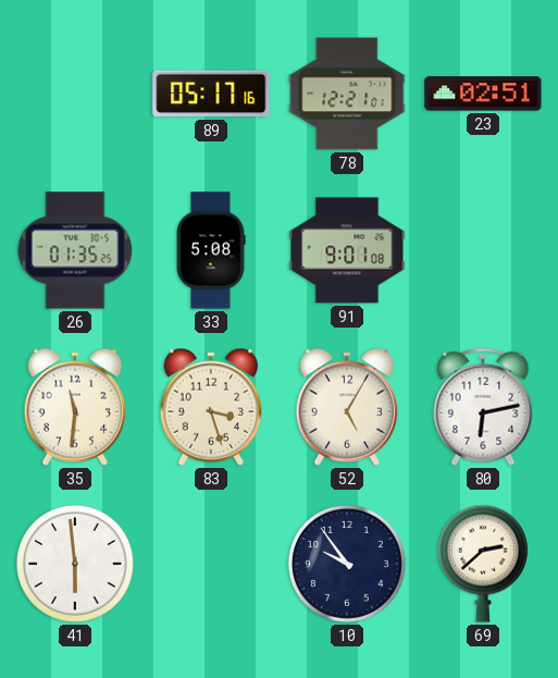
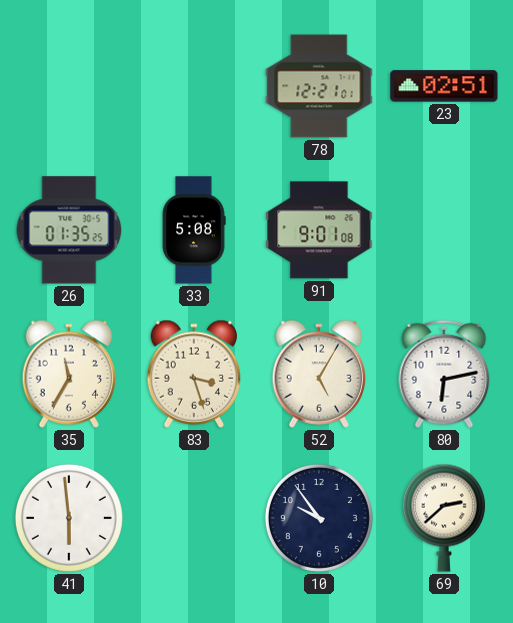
89: 05:17 -> none (211, 94)
35: 11:31 -> 11:35 (69, 374)
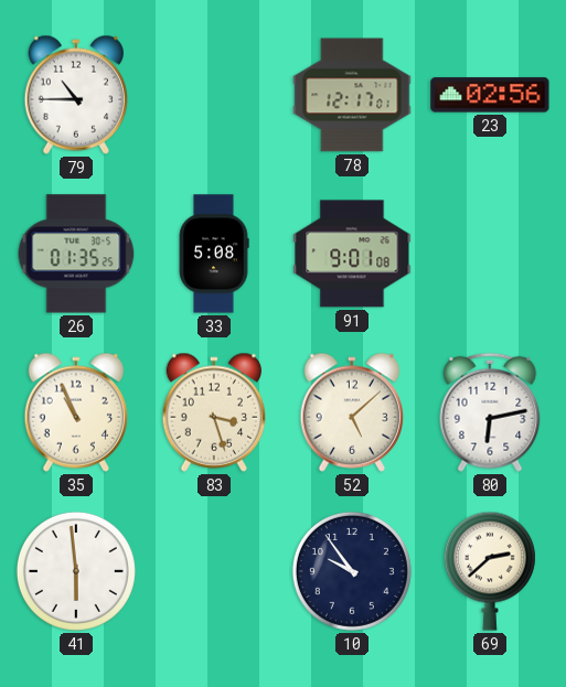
79: none -> 10:45 (76, 95)
78: 12:21 -> 12:17 (352, 95)
23: 02:51 -> 02:56 (490, 95)
35: 11:35 -> 10:56 (76, 412)
52: 5:05 -> 5:08 (352, 412)
